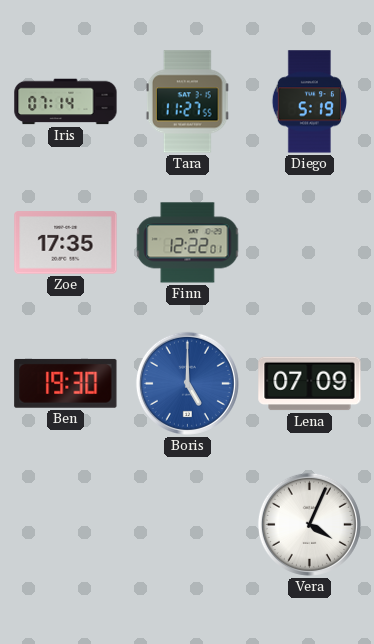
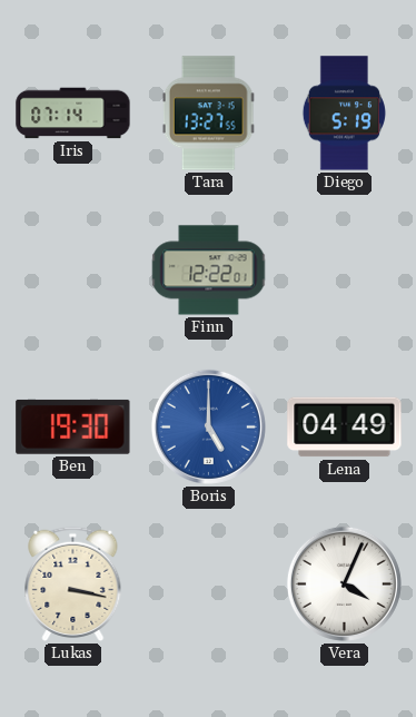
Tara: 11:27 -> 13:27 (208, 114)
Zoe: 17:35 -> none (66, 243)
Lena: 07:09 -> 04:49 (345, 428)
Lukas: none -> 3:17 (73, 583)
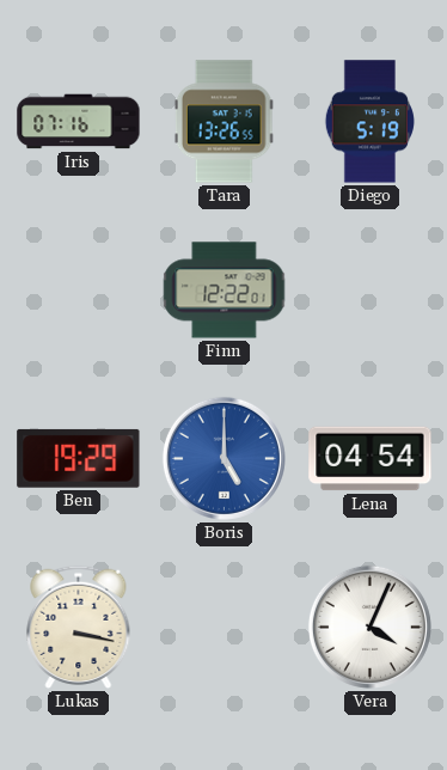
Iris: 07:14 -> 07:16 (79, 122)
Tara: 13:27 -> 13:26 (223, 122)
Ben: 19:30 -> 19:29 (79, 458)
Lena: 04:49 -> 04:54 (371, 459)
